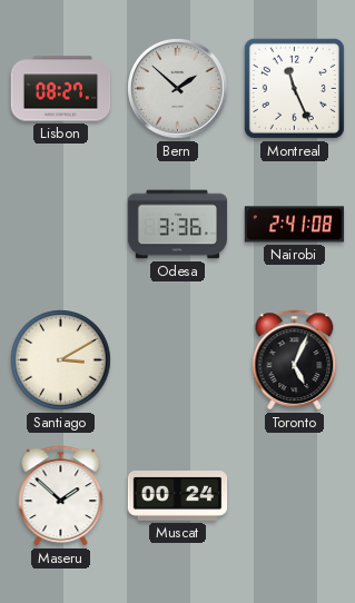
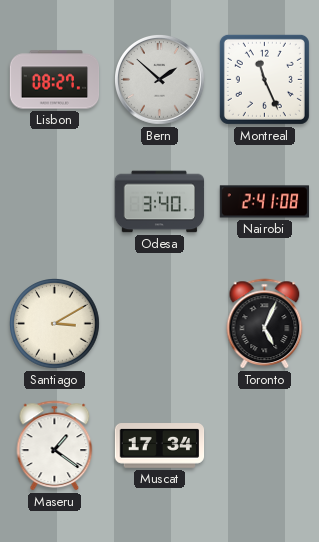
Odesa: 3:36 -> 3:40 (160, 202)
Maseru: 1:52 -> 1:21 (55, 446)
Muscat: 00:24 -> 17:34 (160, 446)
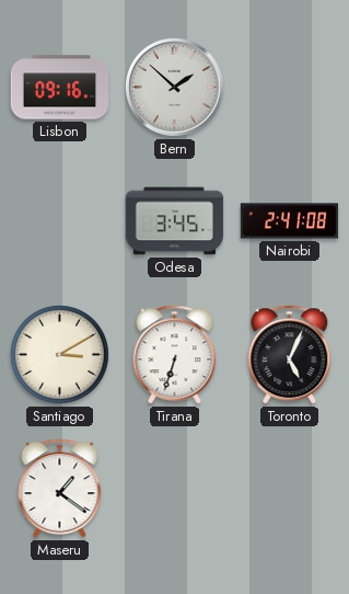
Lisbon: 08:27 -> 09:16 (60, 88)
Montreal: 11:26 -> none (264, 79)
Odesa: 3:40 -> 3:45 (175, 221)
Tirana: none -> 6:33 (175, 355)
Muscat: 17:34 -> none (160, 446)
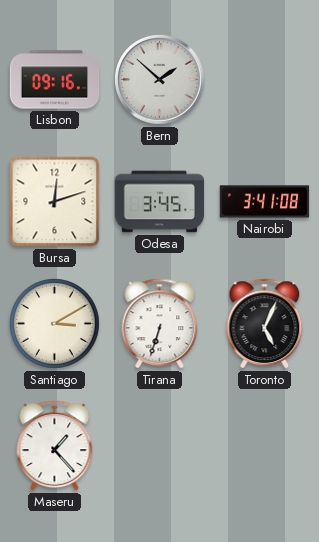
Bursa: none -> 12:12 (55, 202)
Nairobi: 2:41 -> 3:41 (265, 202)
Maseru: 1:21 -> 1:23 (55, 446)
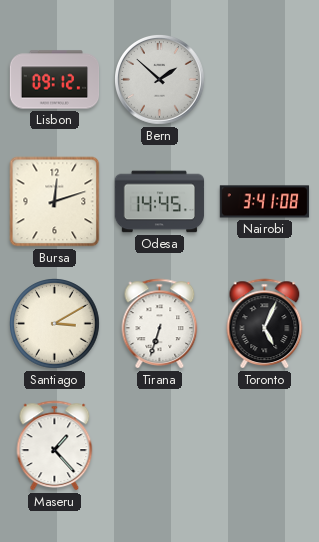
Lisbon: 09:16 -> 09:12 (55, 80)
Odesa: 3:45 -> 14:45 (160, 202)
